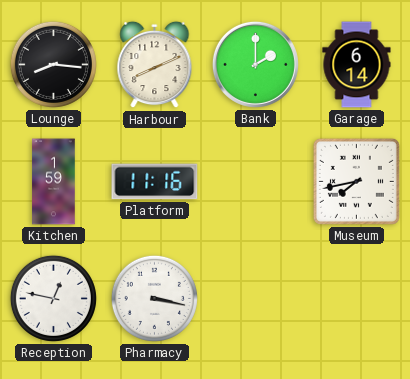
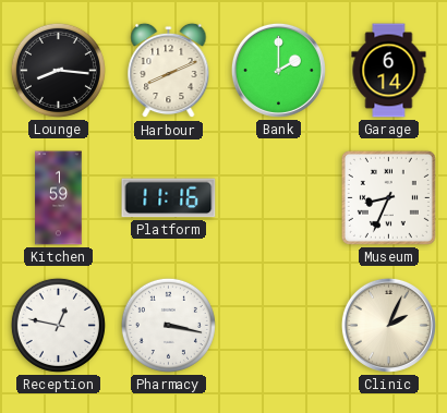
Museum: 7:43 -> 8:34 (388, 197)
Clinic: none -> 2:04 (388, 325)
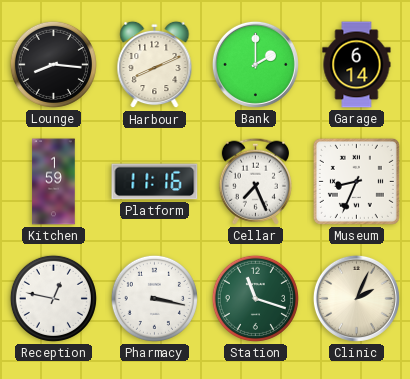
Cellar: none -> 7:26 (255, 181)
Station: none -> 11:18 (255, 298)
